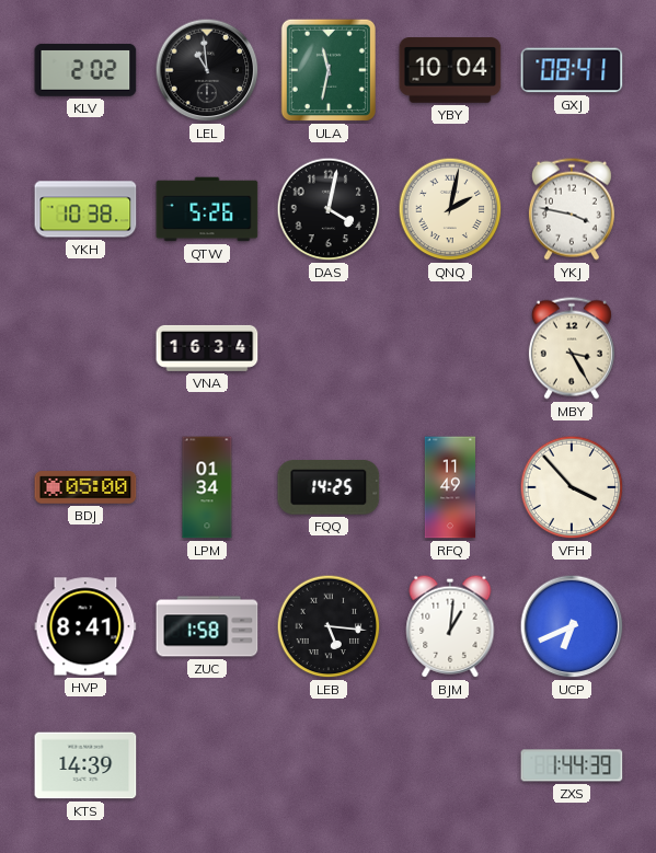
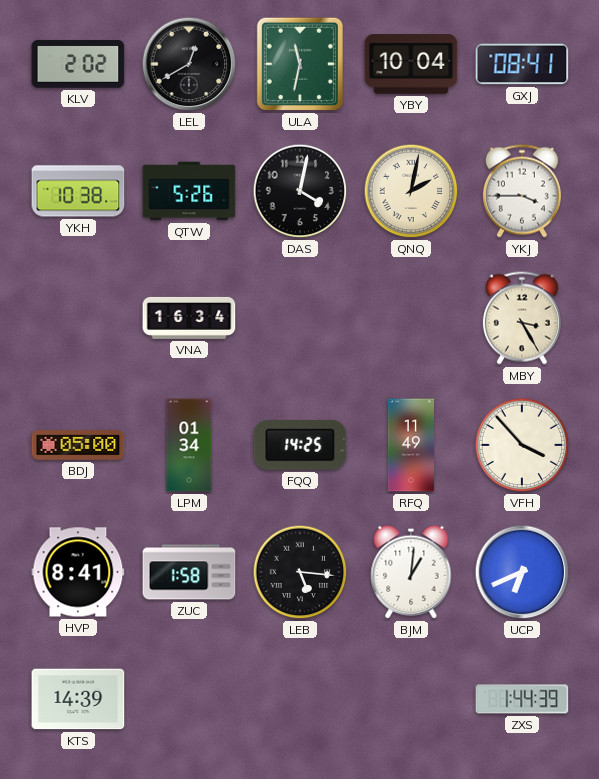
LEL: 10:59 -> 12:40 (189, 64)
YKJ: 3:47 -> 3:45 (522, 191)
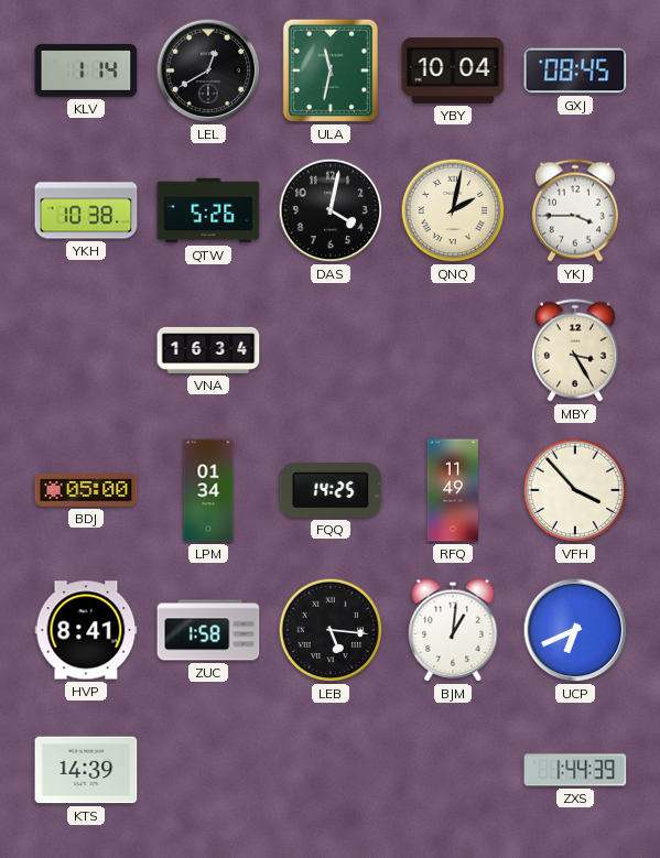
KLV: 2:02 -> 1:14 (86, 70)
GXJ: 08:41 -> 08:45 (575, 70)
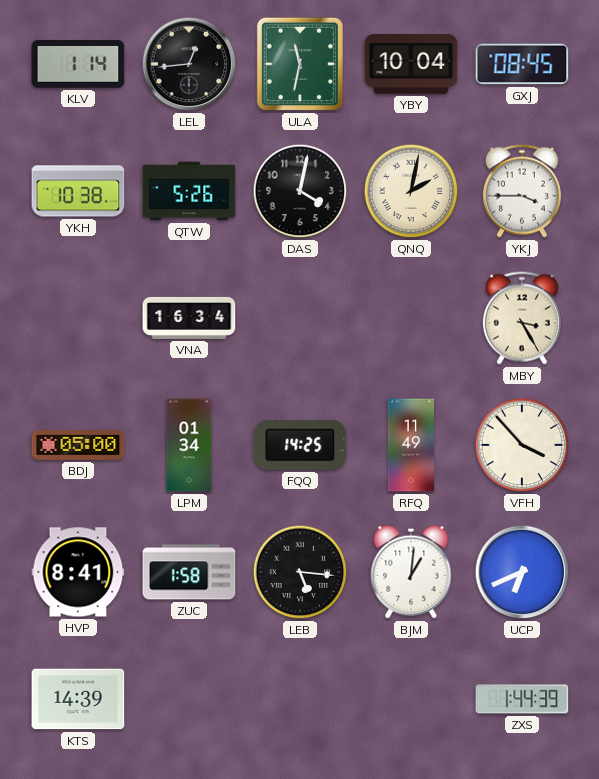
LEL: 12:40 -> 12:44 (189, 64)
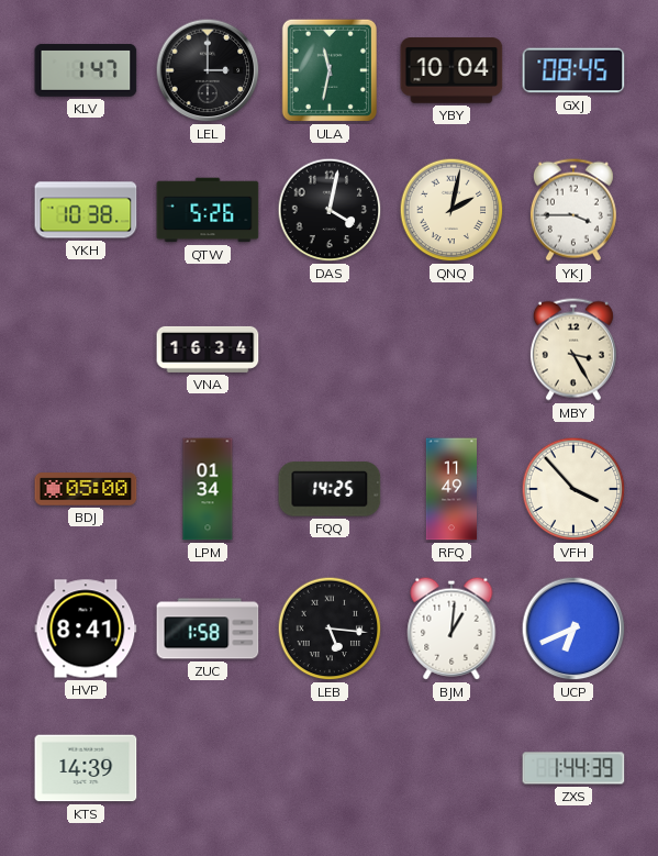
KLV: 1:14 -> 1:47 (86, 70)
LEL: 12:44 -> 3:00 (208, 70)
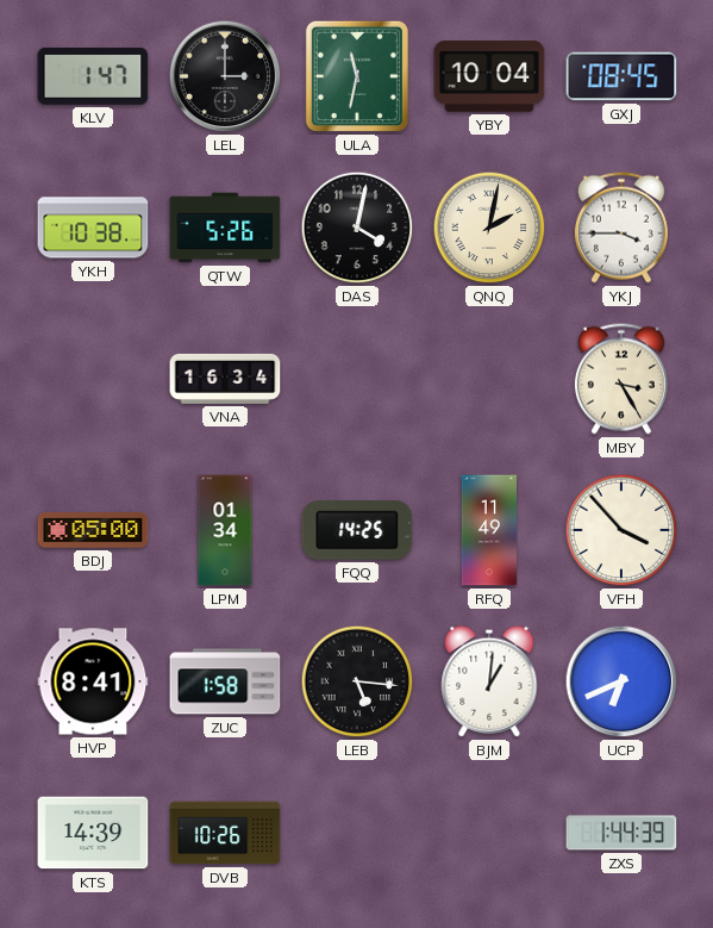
DVB: none -> 10:26 (225, 833)
